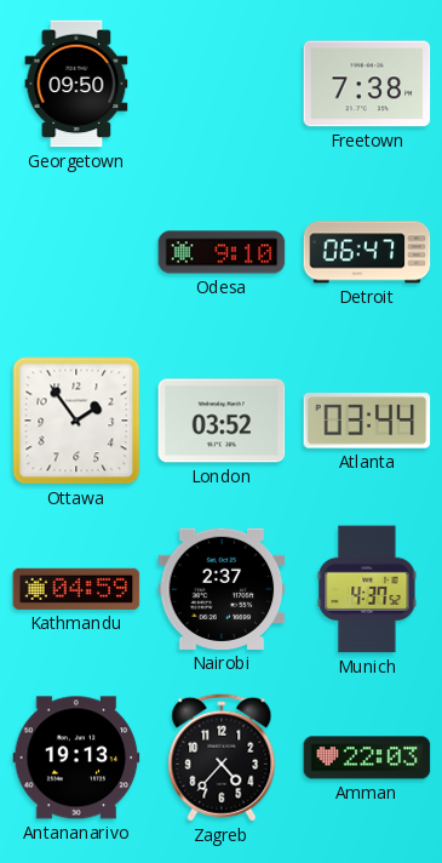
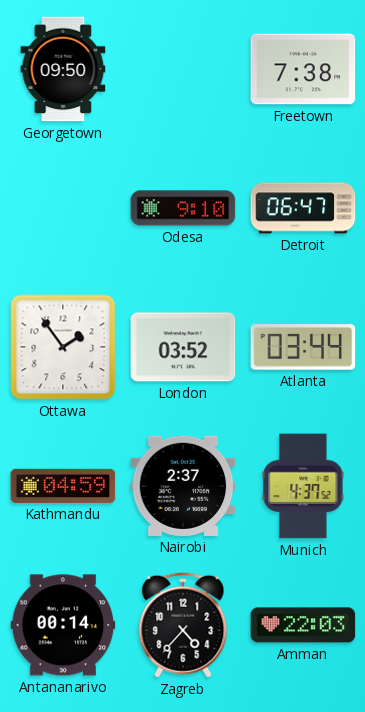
Antananarivo: 19:13 -> 00:14 (63, 625)
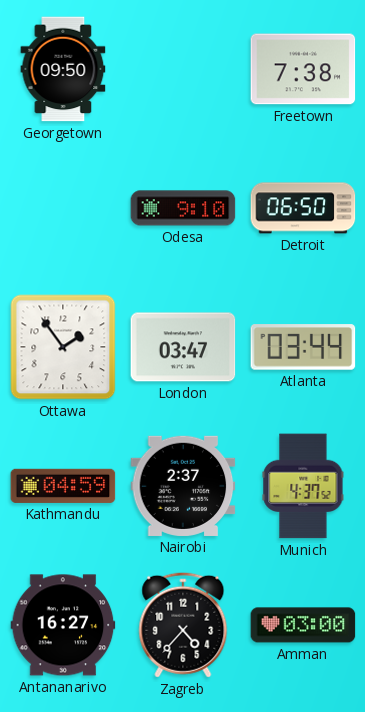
Detroit: 06:47 -> 06:50 (303, 208)
London: 03:52 -> 03:47 (183, 347)
Antananarivo: 00:14 -> 16:27 (63, 625)
Amman: 22:03 -> 03:00 (303, 625)
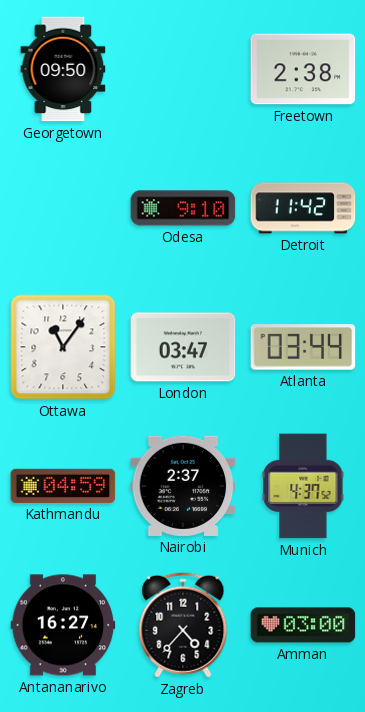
Freetown: 7:38 -> 2:38 (303, 69)
Detroit: 06:50 -> 11:42 (303, 208)
Ottawa: 1:54 -> 11:06 (63, 347)
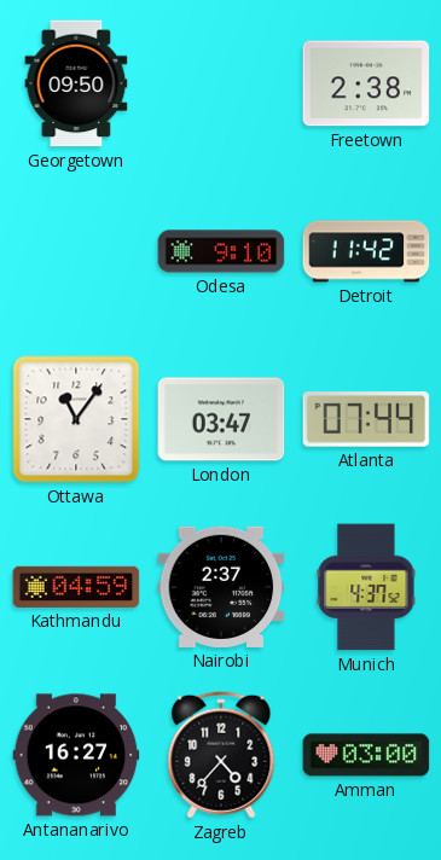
Atlanta: 03:44 -> 07:44 (366, 419)
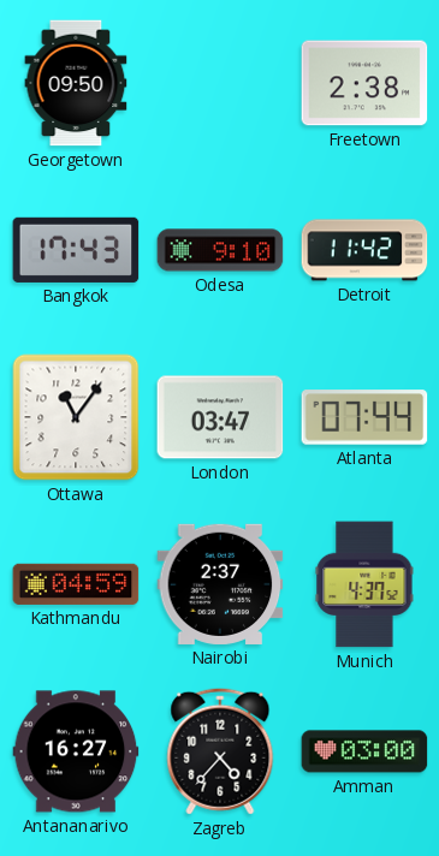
Bangkok: none -> 17:43 (76, 250)
